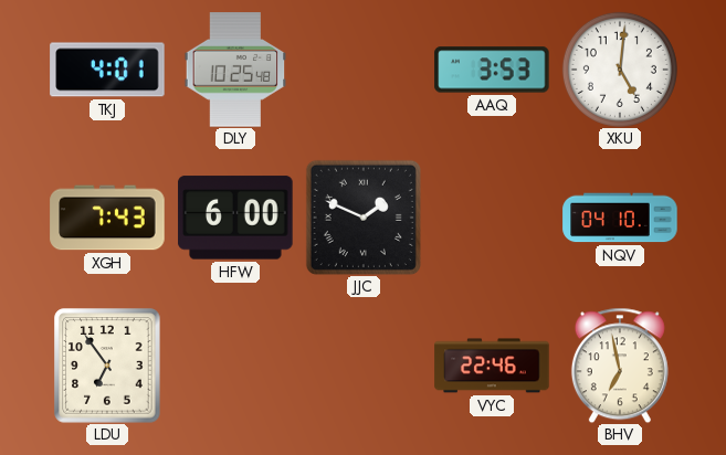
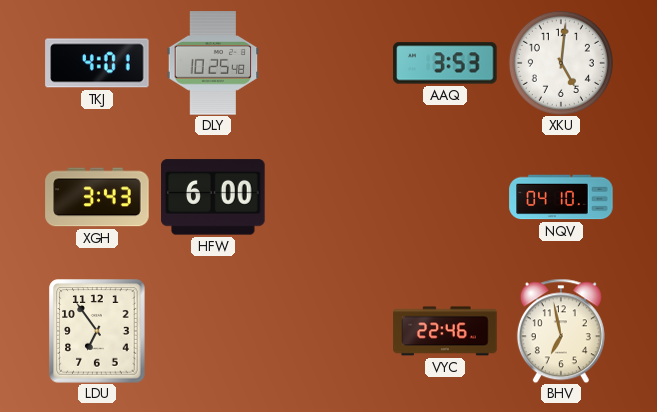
XGH: 7:43 -> 3:43 (97, 197)
JJC: 1:49 -> none (364, 218)
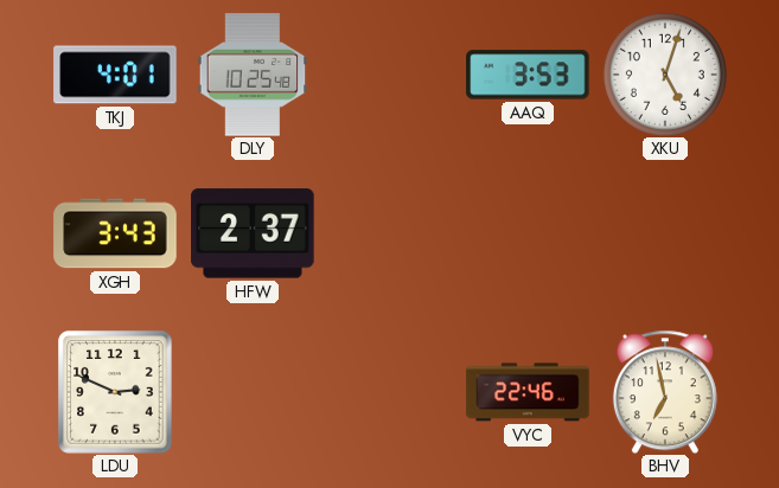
XKU: 5:01 -> 5:03 (665, 75)
HFW: 6:00 -> 2:37 (253, 233)
NQV: 04:10 -> none (561, 197)
LDU: 6:54 -> 2:49 (115, 392)
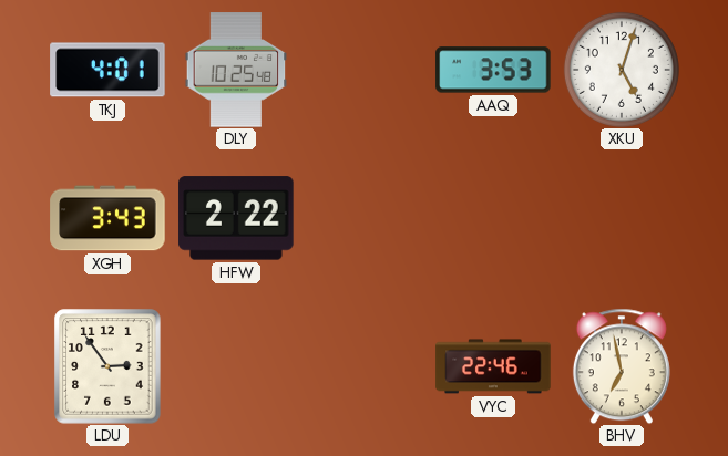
HFW: 2:37 -> 2:22 (236, 218)
LDU: 2:49 -> 2:54 (107, 366)
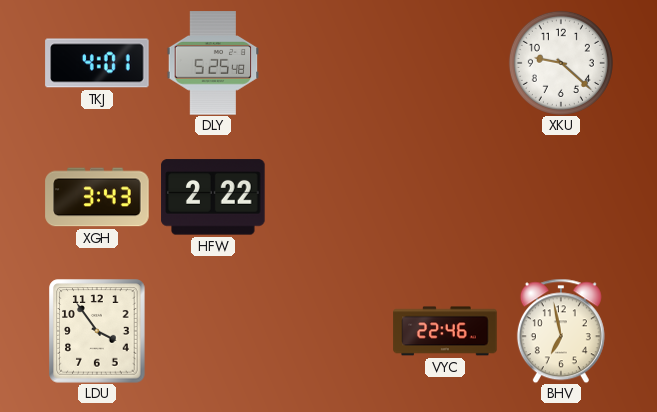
DLY: 10:25 -> 5:25 (213, 63)
AAQ: 3:53 -> none (493, 70)
XKU: 5:03 -> 9:22 (561, 63)
LDU: 2:54 -> 3:54 (97, 331)
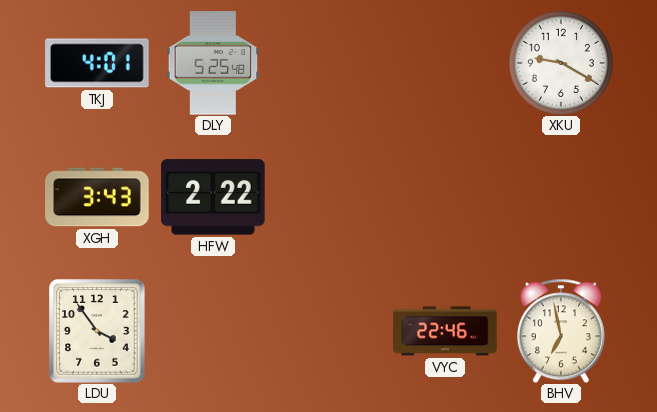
XKU: 9:22 -> 9:20 (561, 63)
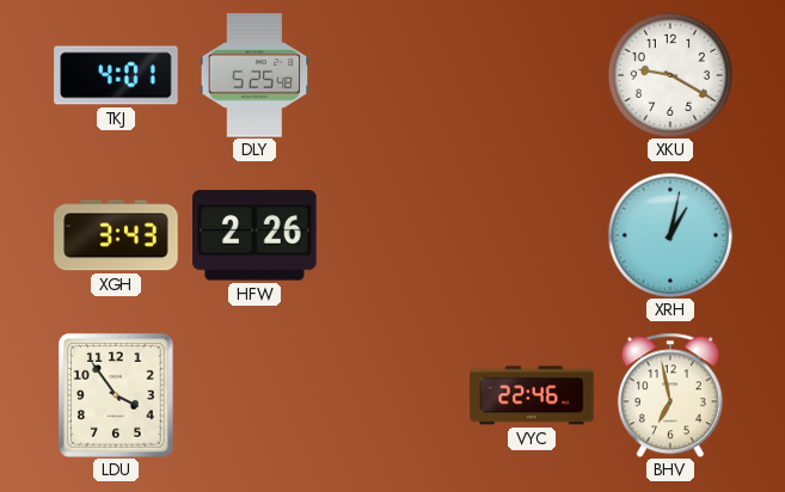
HFW: 2:22 -> 2:26 (254, 235)
XRH: none -> 1:02 (670, 235)
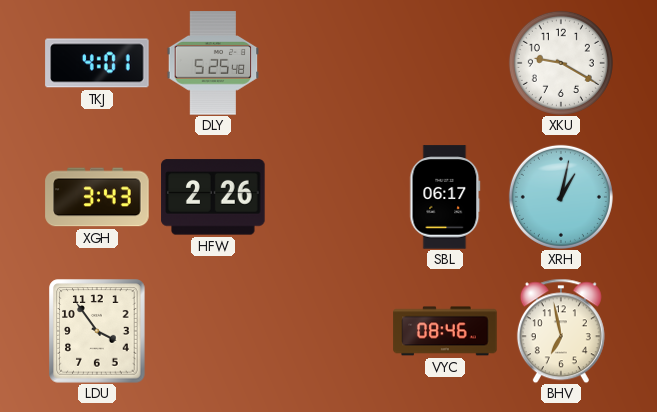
SBL: none -> 06:17 (445, 197)
VYC: 22:46 -> 08:46 (445, 331)
